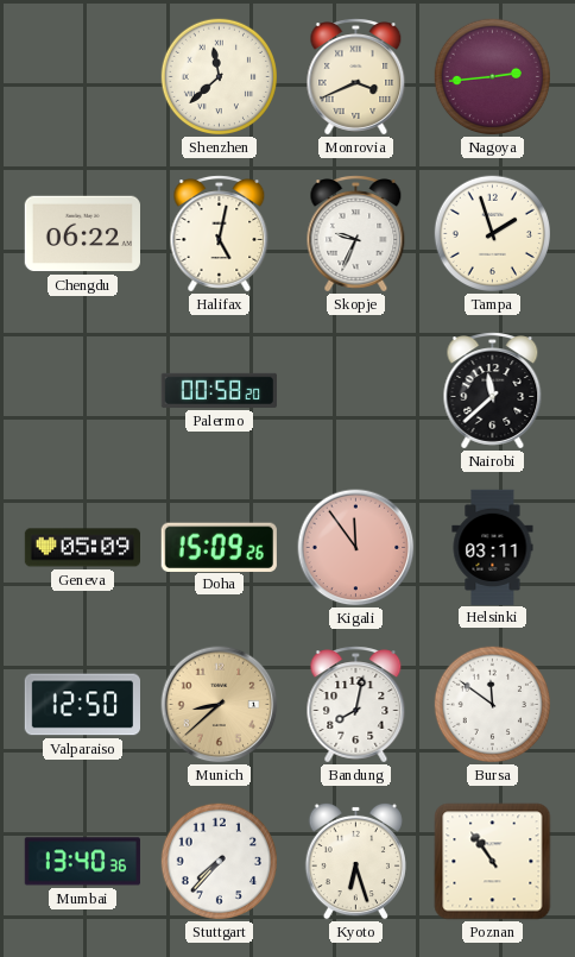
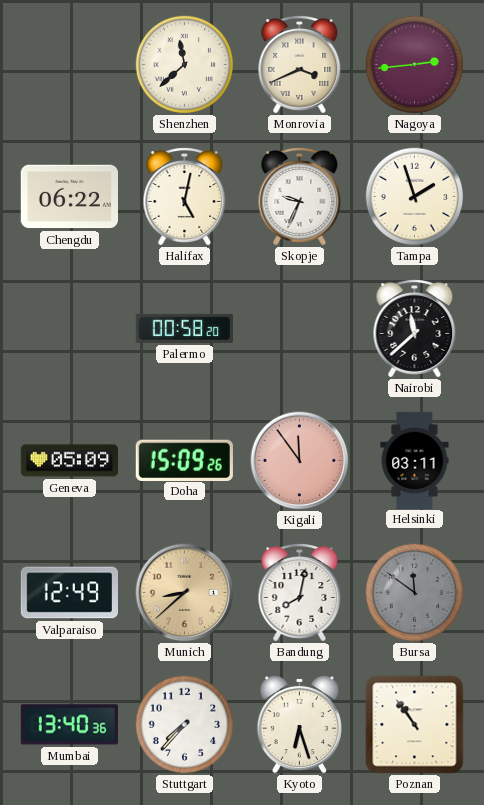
Valparaiso: 12:50 -> 12:49 (69, 593)
Bursa dial: white -> grey (415, 593)
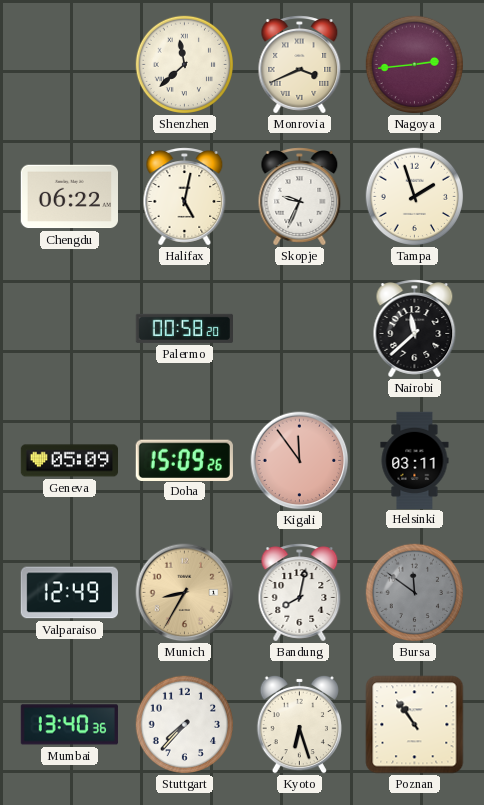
Munich: 8:38 -> 8:35 (185, 593)
